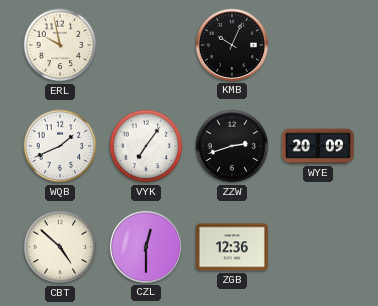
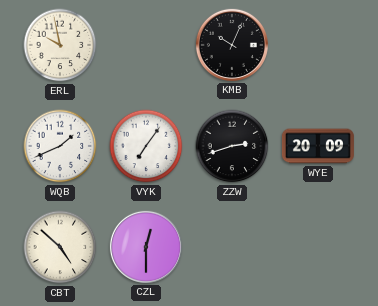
ZGB: 12:36 -> none (232, 247)
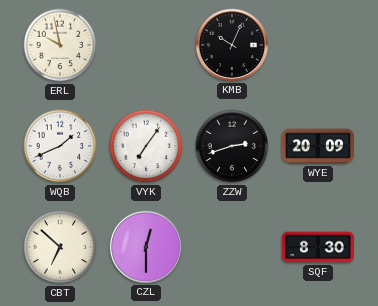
CBT: 4:52 -> 6:52 (60, 247)
SQF: none -> 8:30 (318, 247)
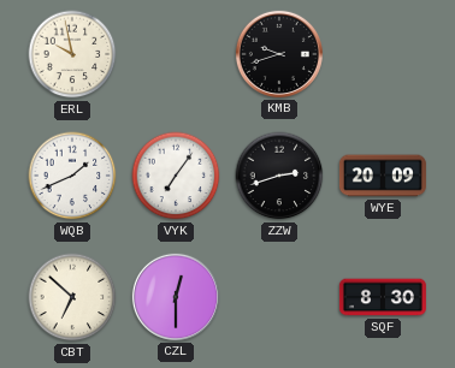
KMB: 10:04 -> 9:42 (279, 54)
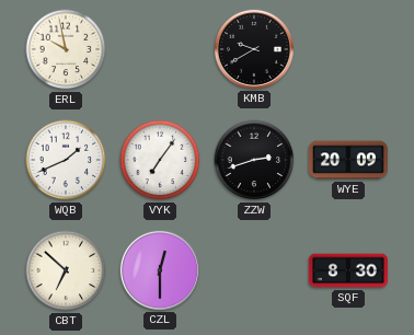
KMB: 9:42 -> 9:40 (254, 49)
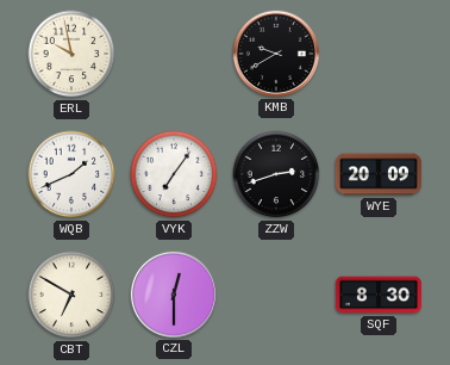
CBT: 6:52 -> 6:50 (71, 295)
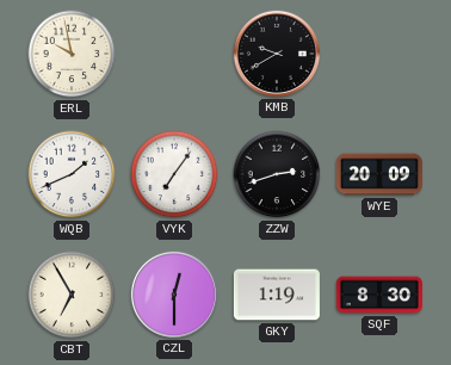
CBT: 6:50 -> 6:55 (72, 295)
GKY: none -> 1:19 (277, 295)
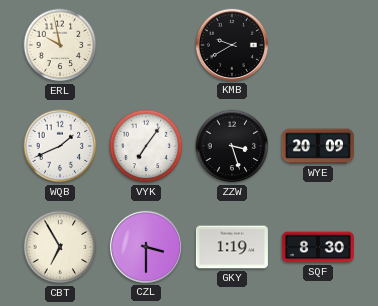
ZZW: 2:42 -> 3:27 (232, 146)
CZL: 12:30 -> 3:30 (146, 247)
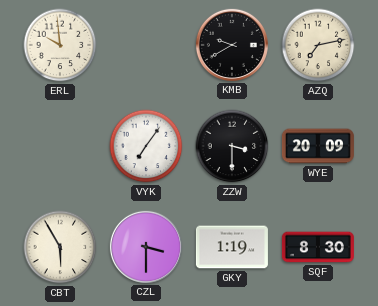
ERL: 9:58 -> 9:59 (60, 45)
AZQ: none -> 7:13 (318, 45)
WQB: 1:41 -> none (60, 146)
ZZW: 3:27 -> 3:30 (232, 146)
CBT: 6:55 -> 5:55 (60, 247)
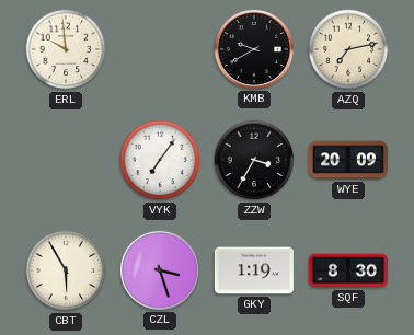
ZZW: 3:30 -> 3:35 (254, 160)
CZL: 3:30 -> 3:27 (160, 270)
